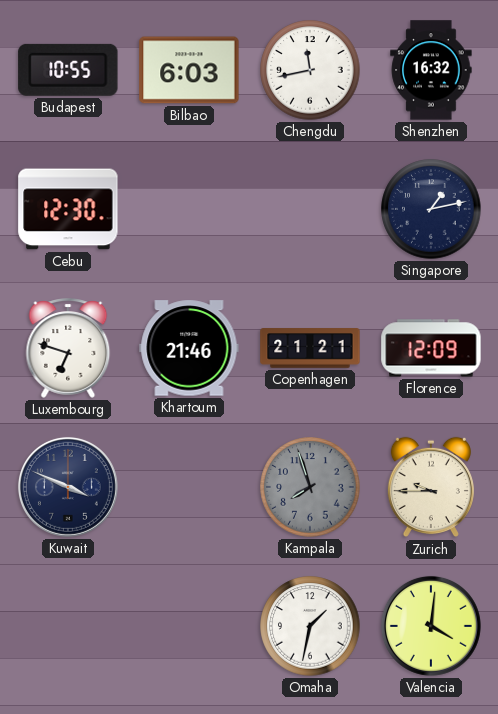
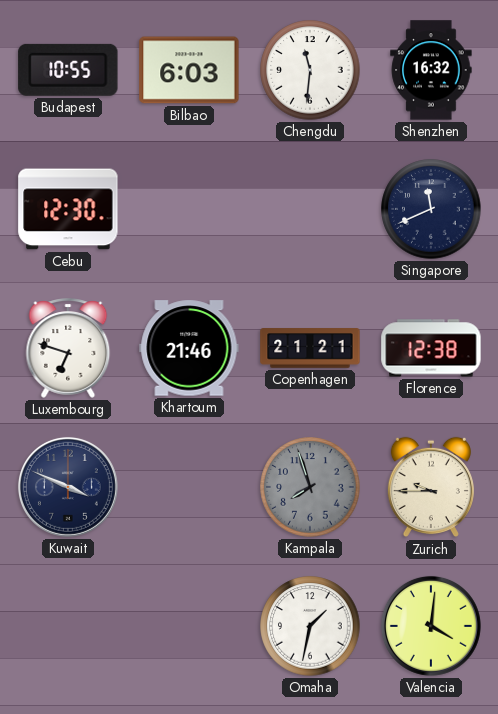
Chengdu: 11:43 -> 11:31 (310, 70)
Singapore: 1:13 -> 11:41 (431, 209)
Florence: 12:09 -> 12:38 (431, 348)
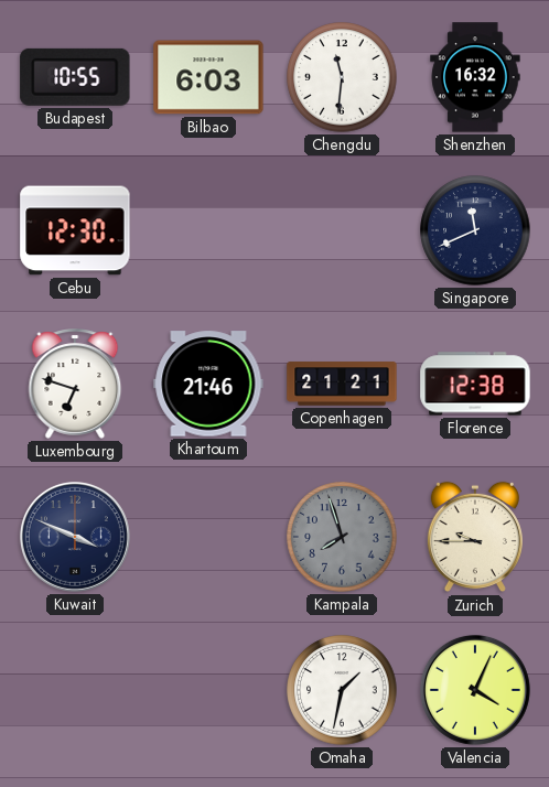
Valencia: 4:01 -> 4:04 (475, 690)
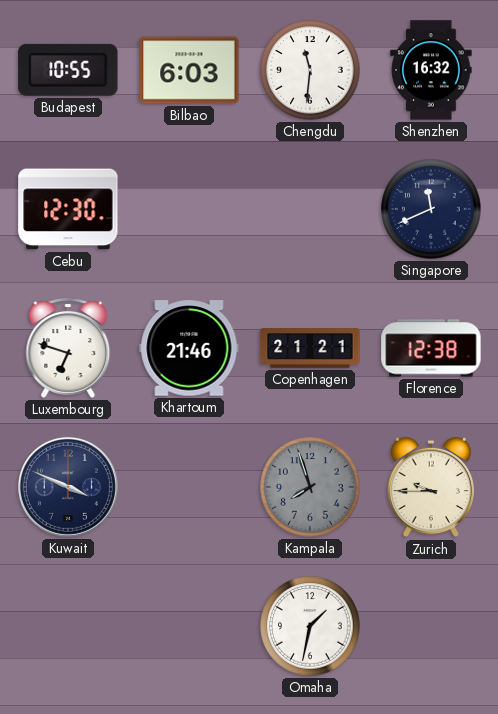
Valencia: 4:04 -> none (475, 690)
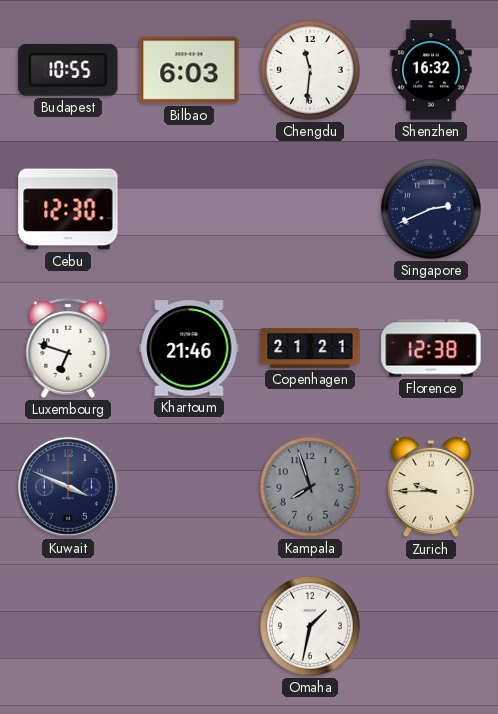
Singapore: 11:41 -> 2:41 (431, 209)
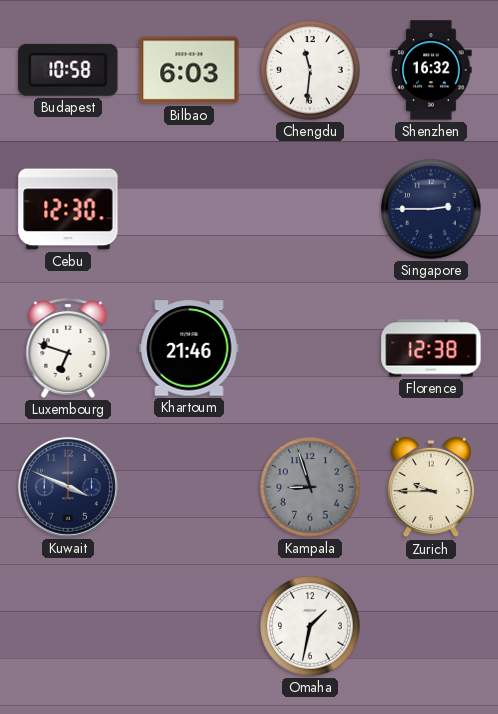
Budapest: 10:55 -> 10:58 (68, 70)
Singapore: 2:41 -> 2:45 (431, 209)
Copenhagen: 21:21 -> none (310, 348)
Kampala: 7:57 -> 8:57 (310, 487)
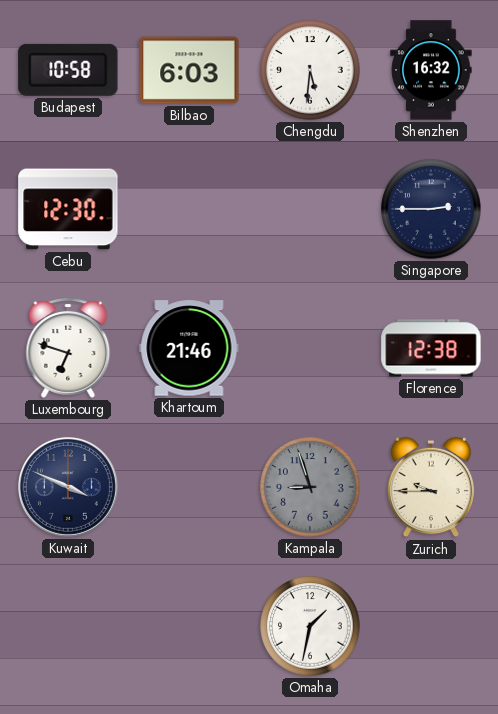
Chengdu: 11:31 -> 5:31 (310, 70)
